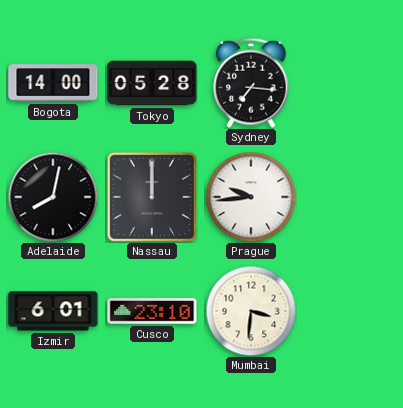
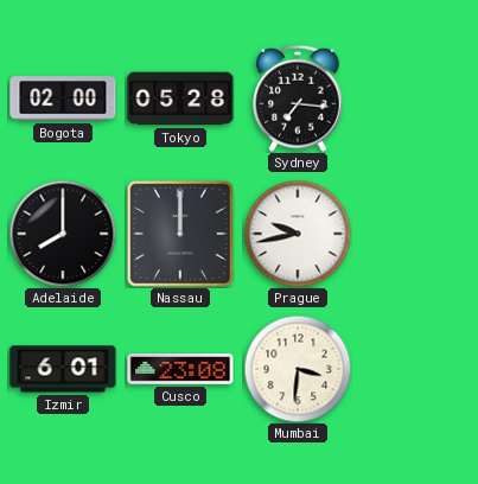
Bogota: 14:00 -> 02:00 (63, 98)
Adelaide: 8:02 -> 8:00 (63, 234)
Prague: 9:44 -> 9:43 (298, 234)
Cusco: 23:10 -> 23:08 (180, 369)
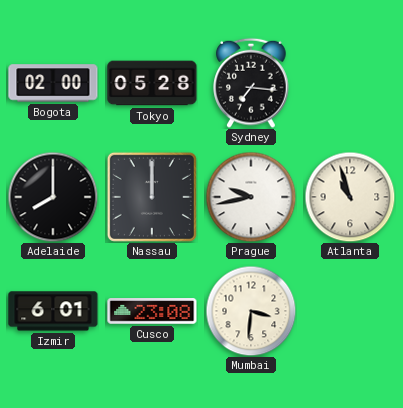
Atlanta: none -> 10:57 (350, 197)
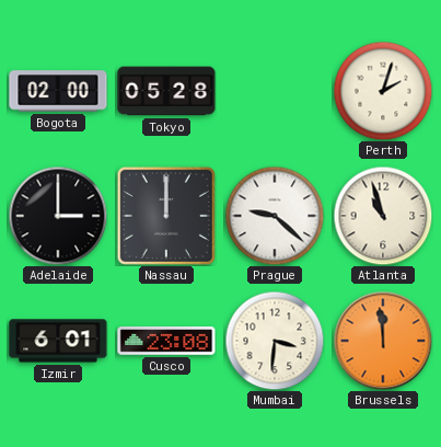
Sydney: 7:16 -> none (251, 83)
Perth: none -> 2:03 (383, 91)
Adelaide: 8:00 -> 3:00 (58, 216)
Prague: 9:43 -> 9:22 (275, 216)
Brussels: none -> 11:59 (383, 341)
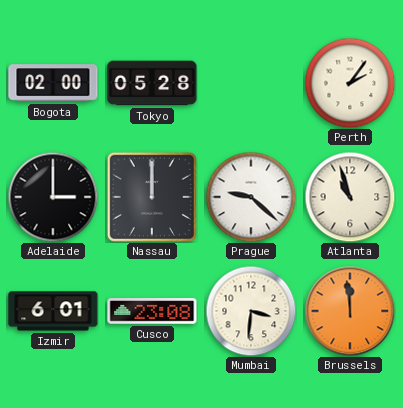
Perth: 2:03 -> 2:06 (350, 83)
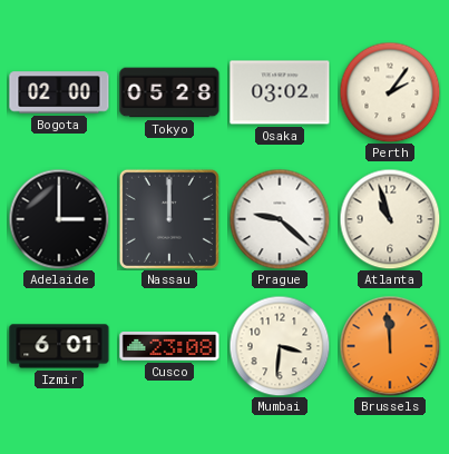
Osaka: none -> 03:02 (280, 92)
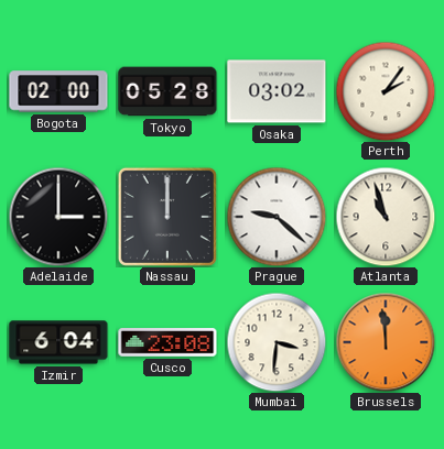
Izmir: 6:01 -> 6:04 (58, 342)
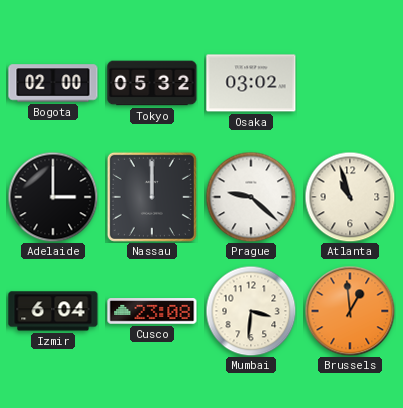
Tokyo: 05:28 -> 05:32 (152, 83)
Perth: 2:06 -> none (386, 91)
Brussels: 11:59 -> 12:59 (350, 311)
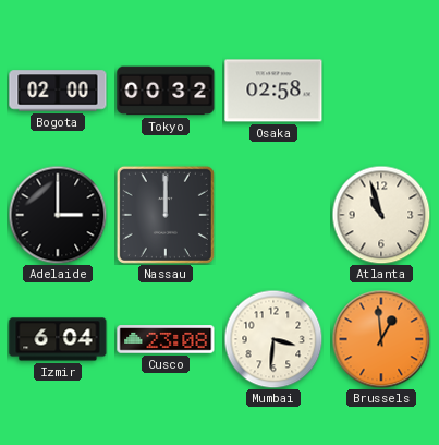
Tokyo: 05:32 -> 00:32 (166, 91)
Osaka: 03:02 -> 02:58 (273, 91)
Prague: 9:22 -> none (251, 197)
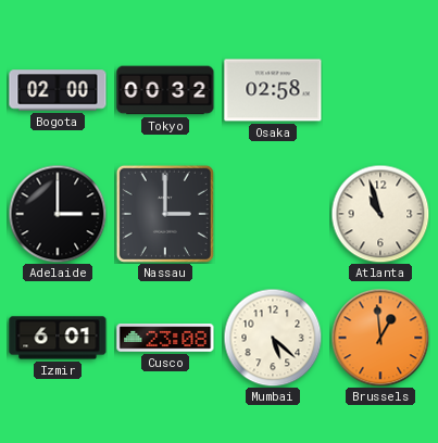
Nassau: 12:00 -> 3:00 (165, 214)
Izmir: 6:04 -> 6:01 (58, 338)
Mumbai: 3:31 -> 5:22 (273, 338)
